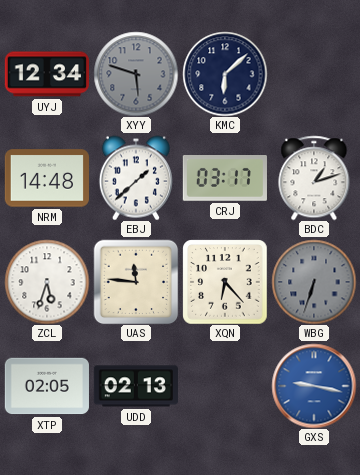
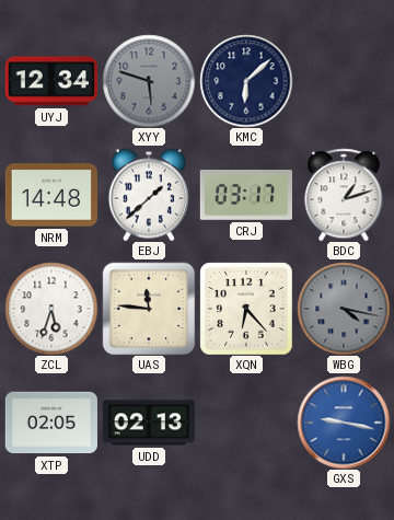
WBG: 6:33 -> 4:17 (344, 309)
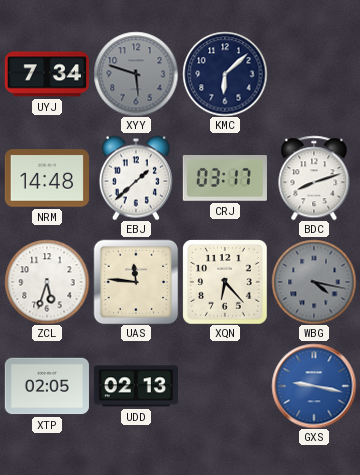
UYJ: 12:34 -> 7:34 (47, 74)
BDC: 1:12 -> 8:12 (314, 178)
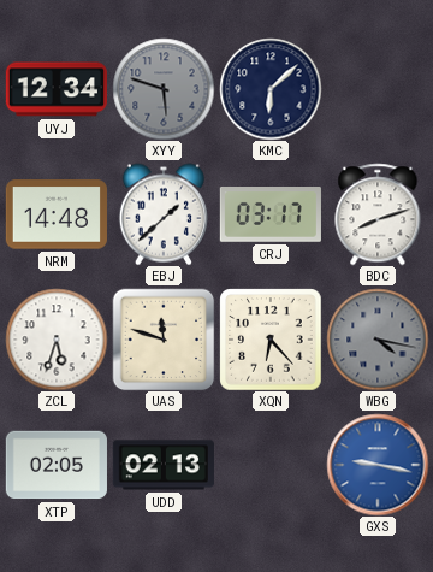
UYJ: 7:34 -> 12:34 (57, 89)
UAS: 11:46 -> 11:48 (164, 340)
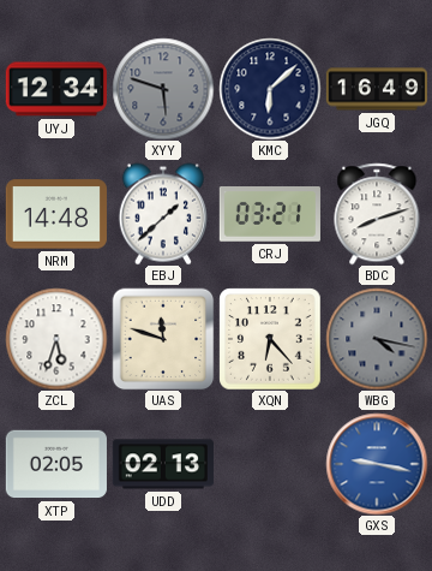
JGQ: none -> 16:49 (376, 89)
CRJ: 03:17 -> 03:21 (270, 215)
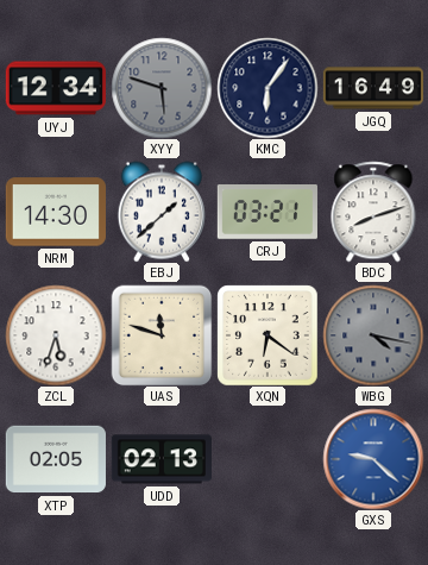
KMC: 6:08 -> 6:06 (267, 88)
NRM: 14:48 -> 14:30 (55, 212)
XQN: 6:23 -> 6:21 (267, 335)
GXS: 9:17 -> 9:22 (373, 459)
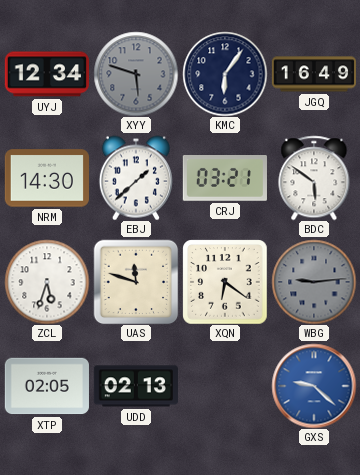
BDC: 8:12 -> 5:51 (314, 178)
WBG: 4:17 -> 9:14 (314, 282)
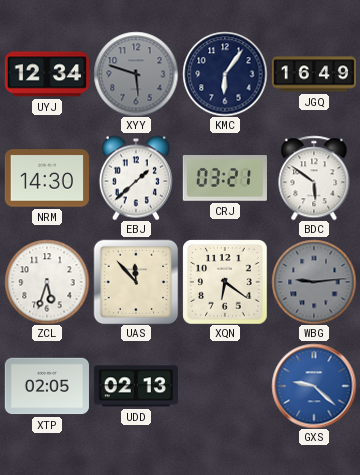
UAS: 11:48 -> 11:53 (136, 282)
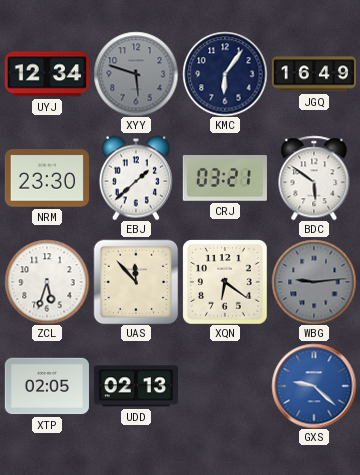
NRM: 14:30 -> 23:30 (46, 178)
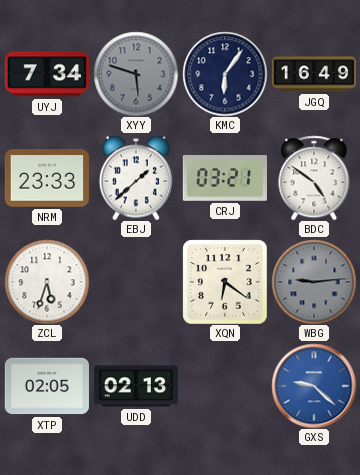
UYJ: 12:34 -> 7:34 (47, 74)
NRM: 23:30 -> 23:33 (46, 178)
BDC: 5:51 -> 4:51 (314, 178)
UAS: 11:53 -> none (136, 282)
